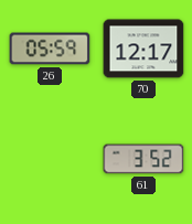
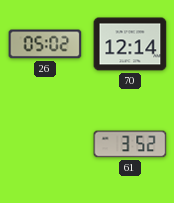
26: 05:59 -> 05:02 (45, 44)
70: 12:17 -> 12:14 (130, 44)
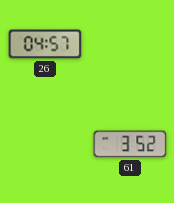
26: 05:02 -> 04:57 (45, 44)
70: 12:14 -> none (130, 44)
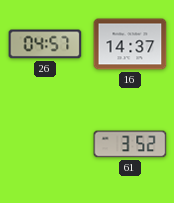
16: none -> 14:37 (130, 44)
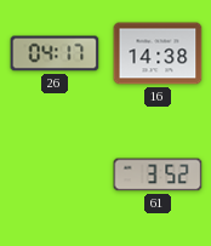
26: 04:57 -> 04:17 (55, 53)
16: 14:37 -> 14:38 (158, 53)
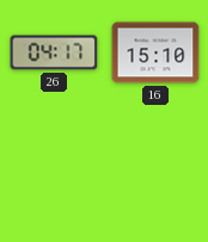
16: 14:38 -> 15:10 (155, 52)
61: 3:52 -> none (158, 175)
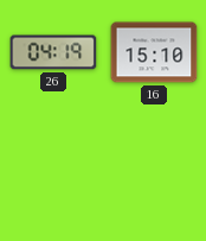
26: 04:17 -> 04:19 (53, 52)
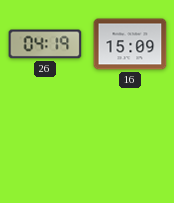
16: 15:10 -> 15:09 (130, 44)
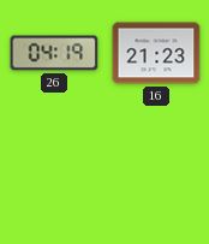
16: 15:09 -> 21:23 (156, 53)
